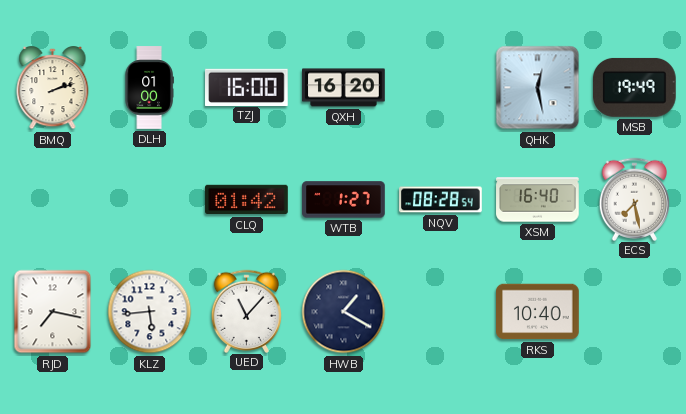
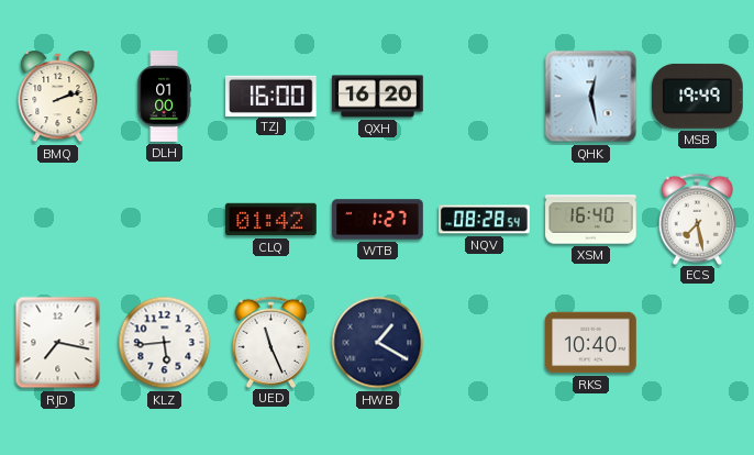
UED: 11:07 -> 11:26 (271, 342)
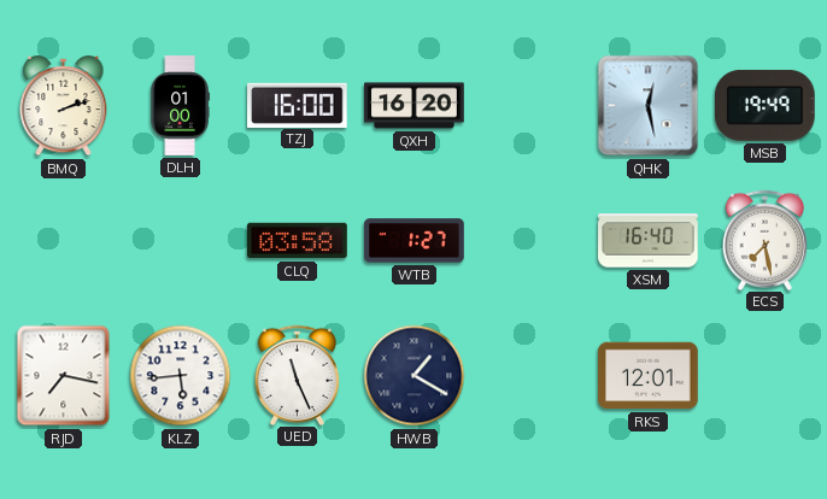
CLQ: 01:42 -> 03:58 (298, 241)
NQV: 08:28 -> none (485, 220)
RKS: 10:40 -> 12:01 (649, 376)
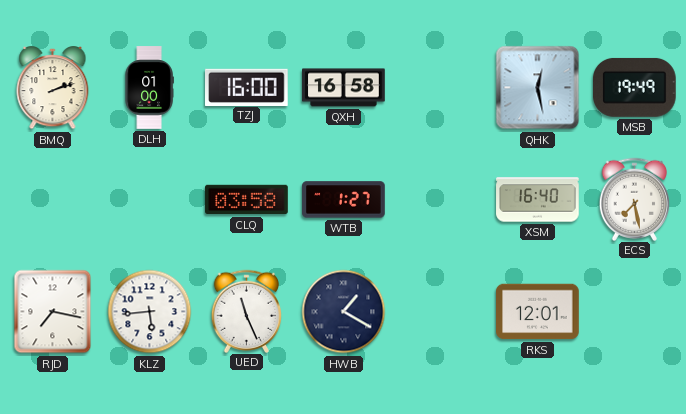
QXH: 16:20 -> 16:58 (344, 88)
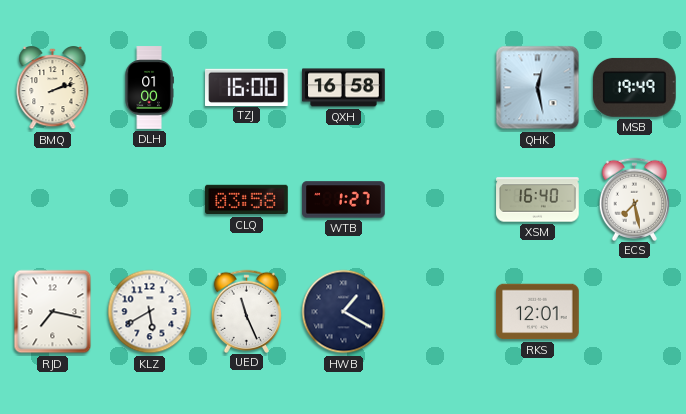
KLZ: 5:44 -> 5:40 (150, 312)
